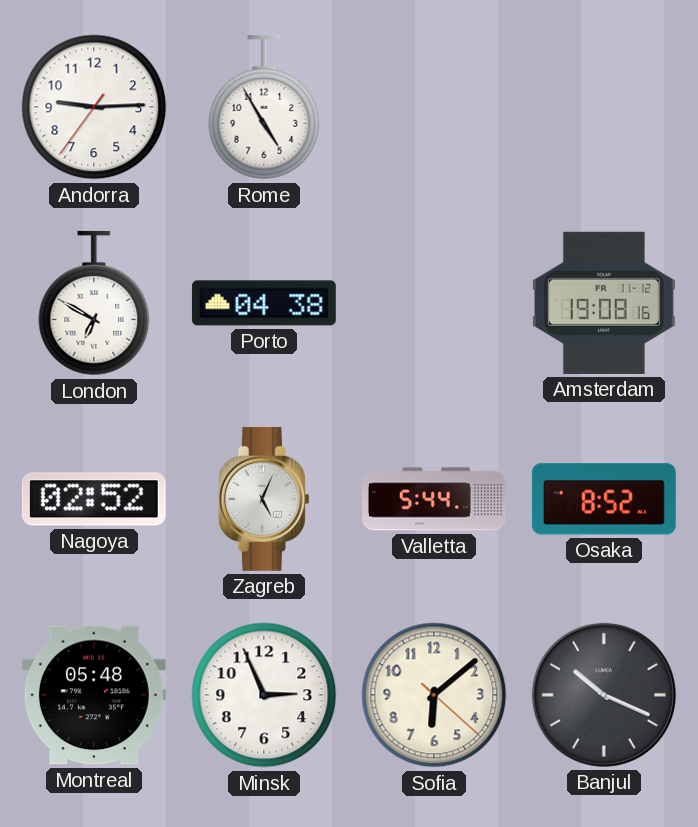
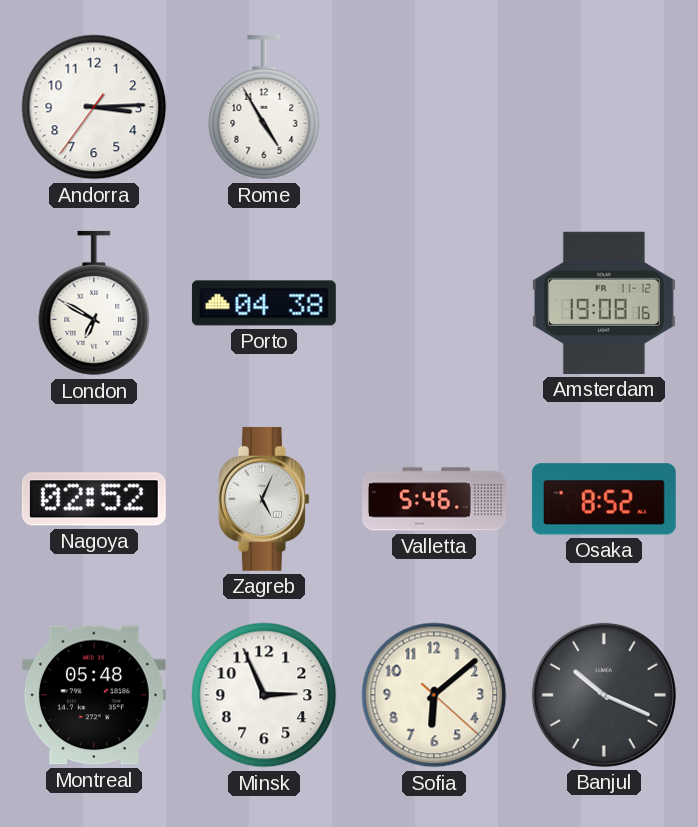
Andorra: 9:14 -> 3:14 (94, 107)
Valletta: 5:44 -> 5:46 (435, 499)
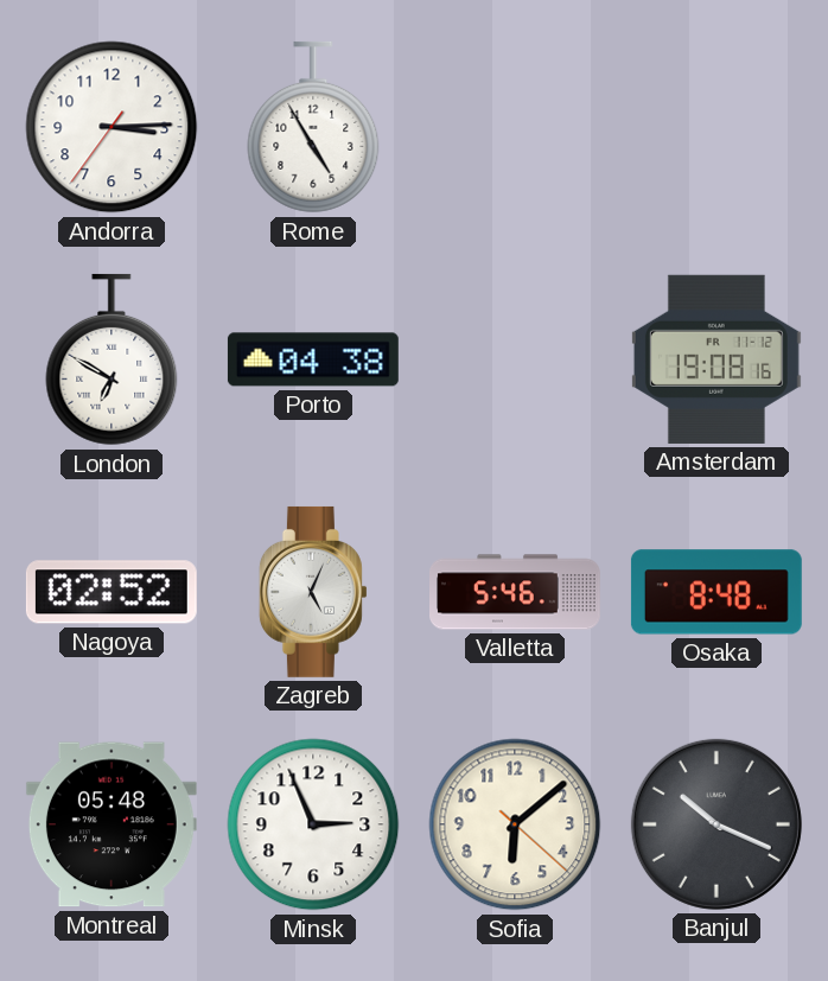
Osaka: 8:52 -> 8:48 (716, 592)
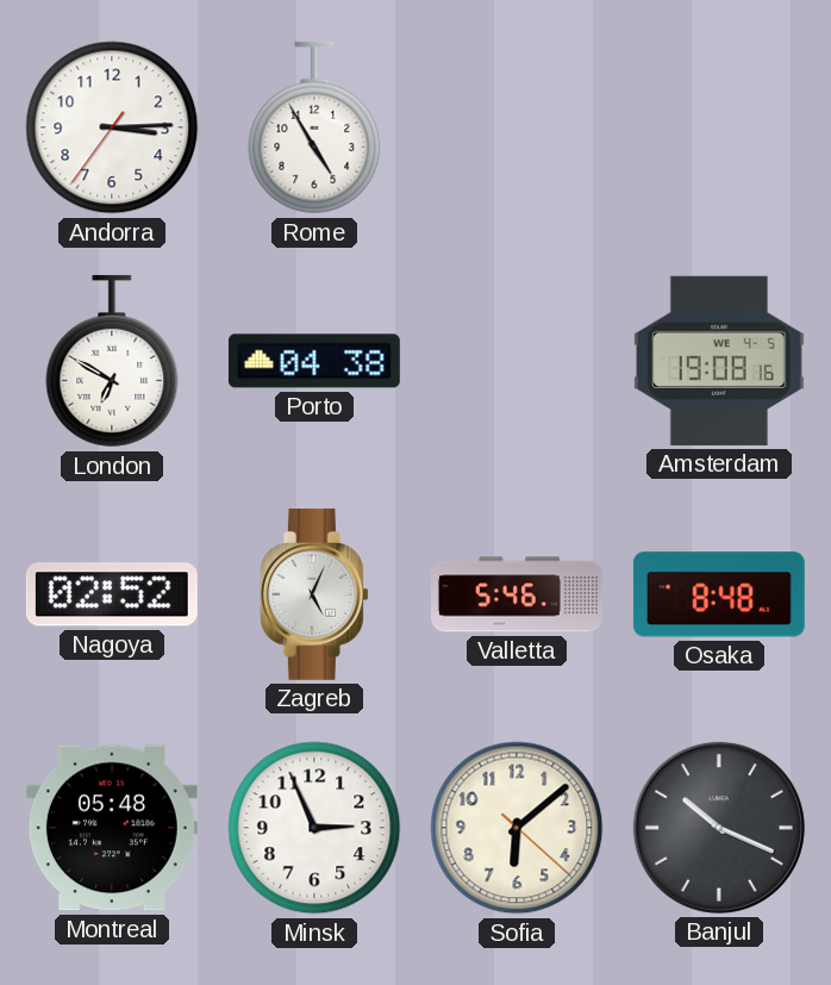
Amsterdam date: FR 11-12 -> WE 4-5 (719, 361)
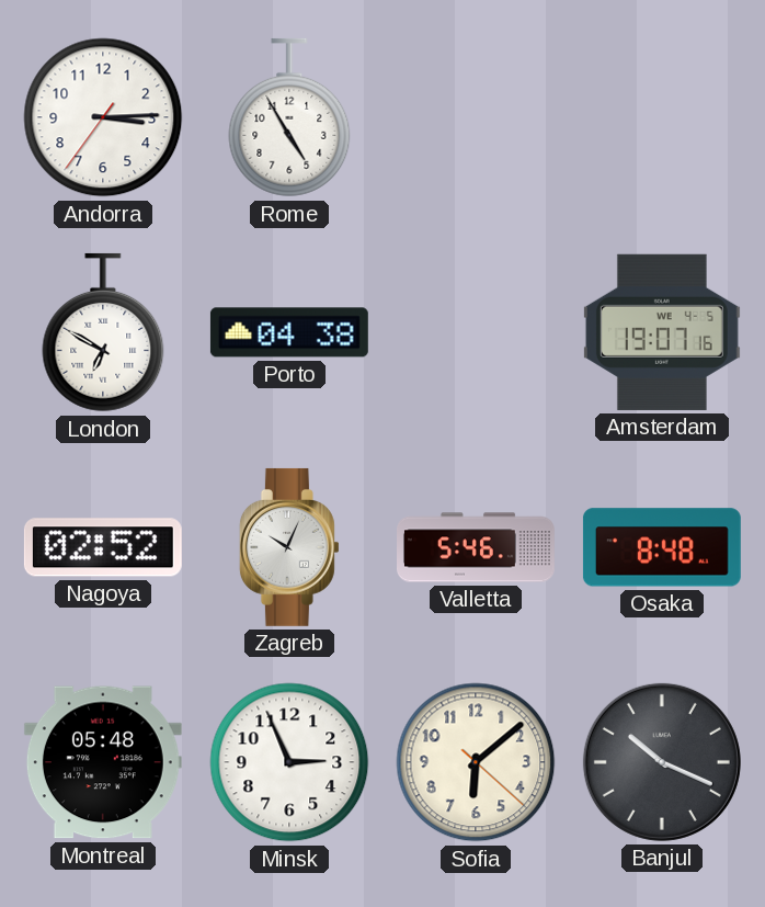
Amsterdam: 19:08 -> 19:07 (662, 332)
Zagreb: 5:04 -> 10:04 (289, 547)
